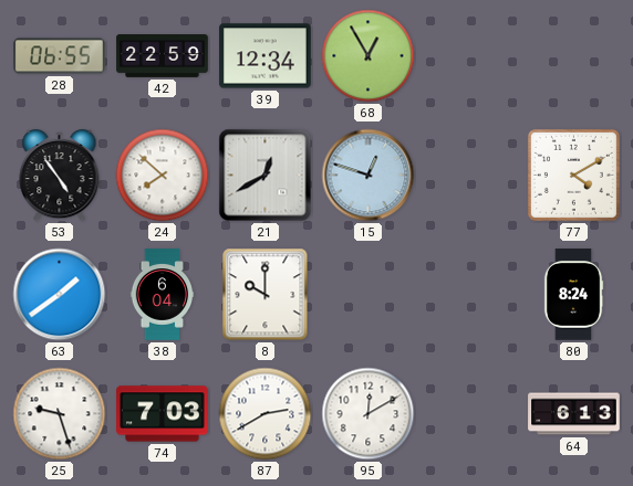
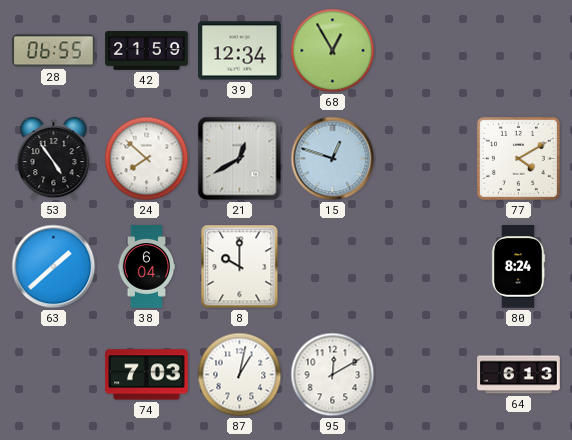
42: 22:59 -> 21:59 (147, 51)
63: 1:39 -> 1:38 (54, 267)
25: 9:27 -> none (60, 414)
87: 2:40 -> 1:02 (240, 375)
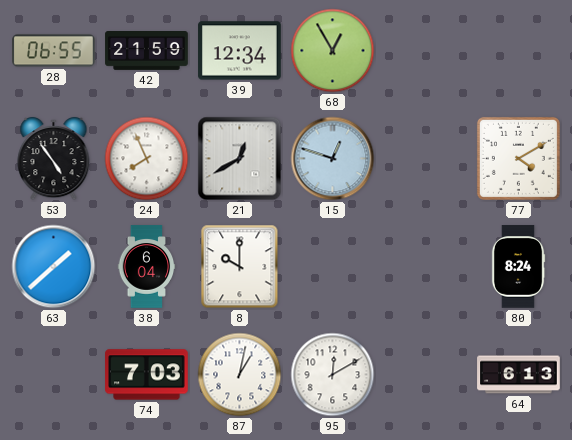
24: 7:52 -> 7:56 (147, 159)
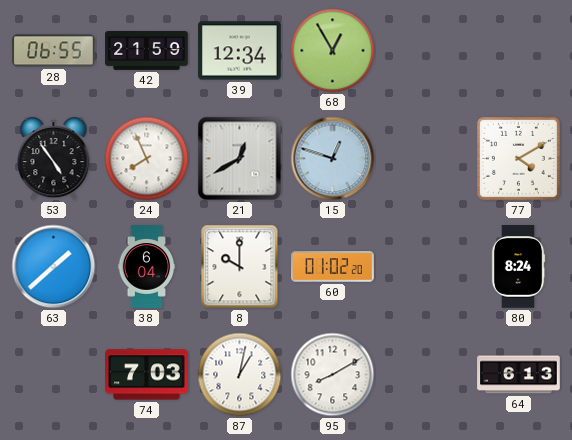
60: none -> 01:02 (333, 267)
95: 12:10 -> 8:10 (333, 375)
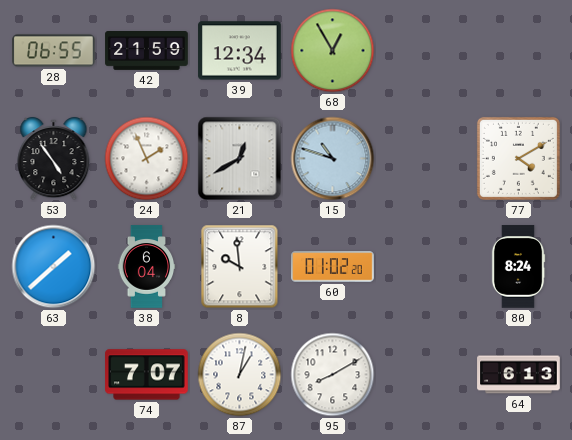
24: 7:56 -> 1:56 (147, 159)
15: 12:48 -> 10:48 (333, 159)
8: 10:00 -> 9:59 (240, 267)
74: 7:03 -> 7:07 (147, 375)
